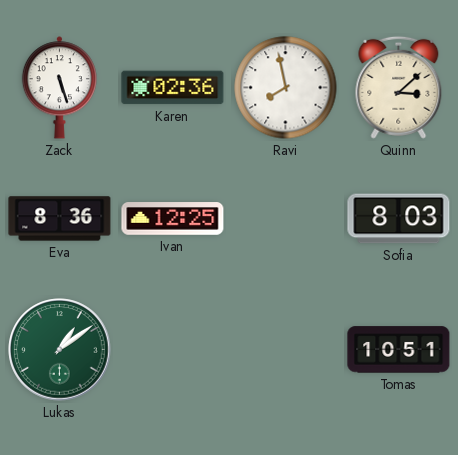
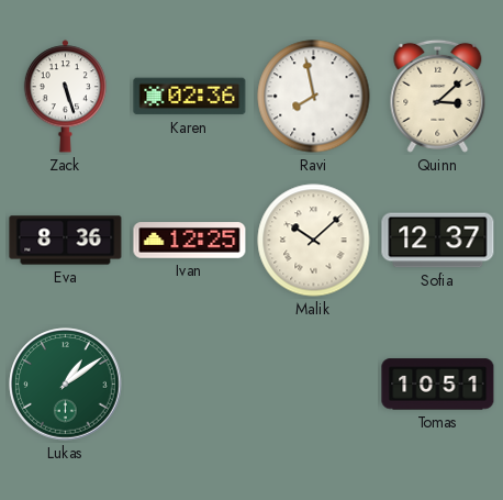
Malik: none -> 10:08 (314, 241)
Sofia: 8:03 -> 12:37 (438, 241)
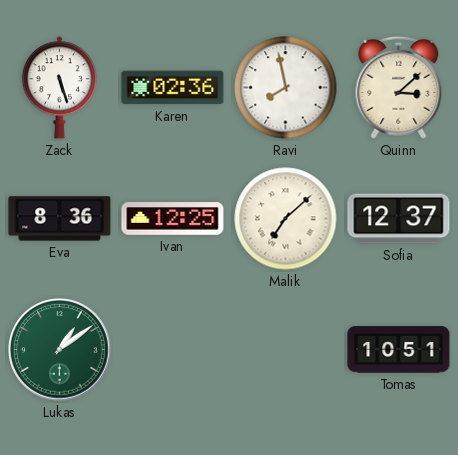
Malik: 10:08 -> 7:08 (286, 219)
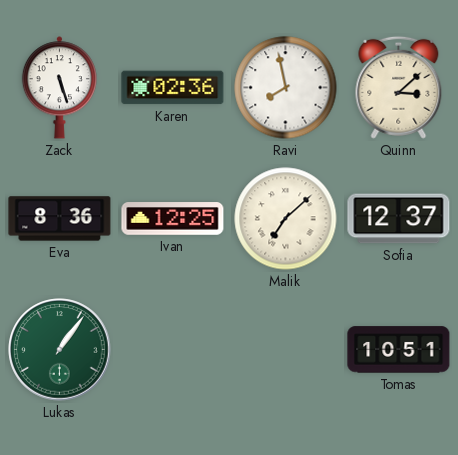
Lukas: 1:09 -> 1:06 (60, 350)
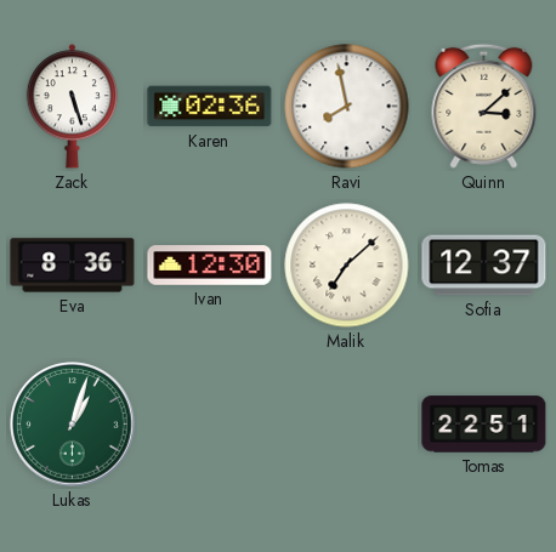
Ivan: 12:25 -> 12:30 (210, 266)
Lukas: 1:06 -> 1:03 (73, 425)
Tomas: 10:51 -> 22:51 (484, 425)
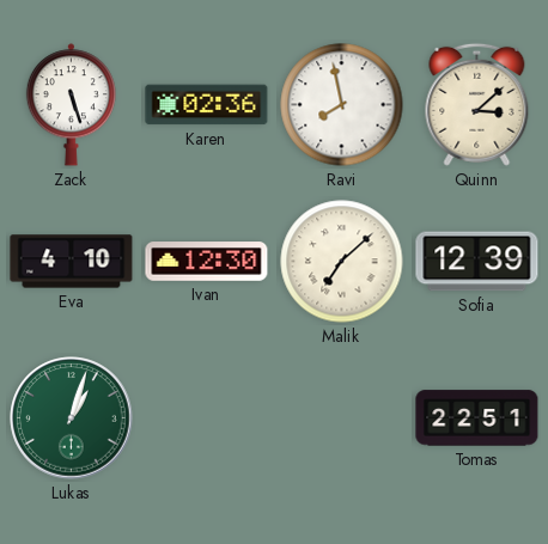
Eva: 8:36 -> 4:10 (72, 262)
Sofia: 12:37 -> 12:39 (477, 262)
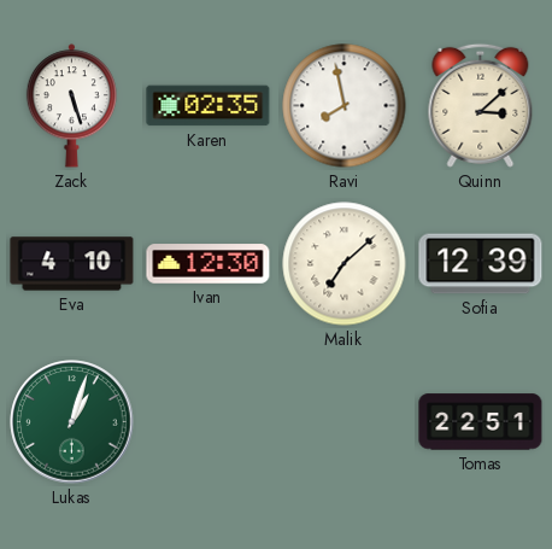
Karen: 02:36 -> 02:35 (209, 106)
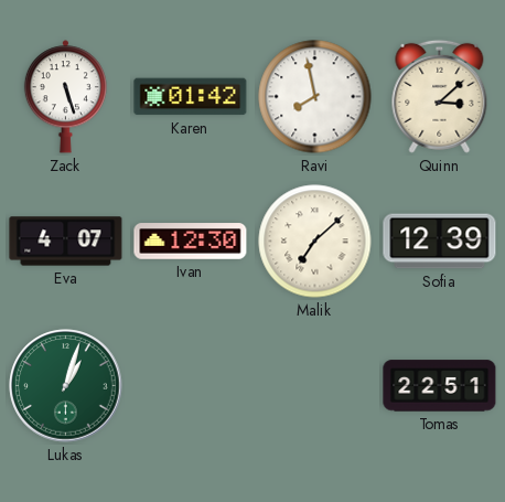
Karen: 02:35 -> 01:42 (191, 97)
Eva: 4:10 -> 4:07 (66, 242)
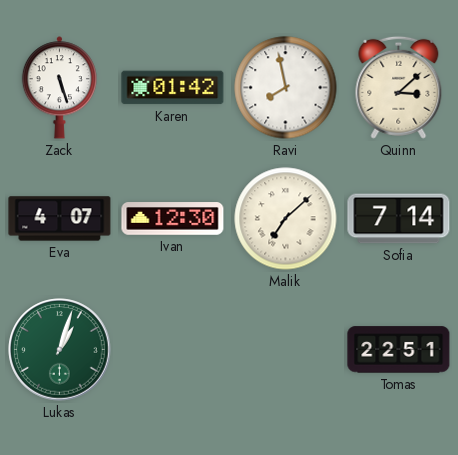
Sofia: 12:39 -> 7:14 (399, 219)
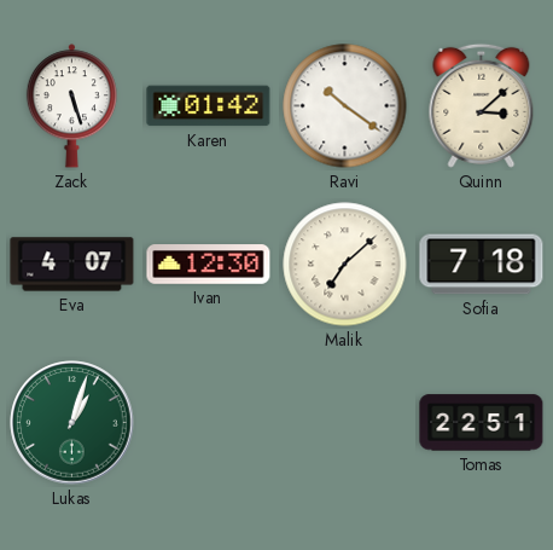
Ravi: 7:58 -> 10:21 (345, 106)
Sofia: 7:14 -> 7:18 (482, 265)
